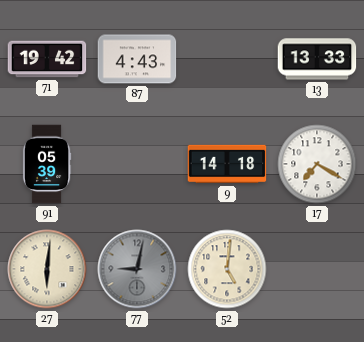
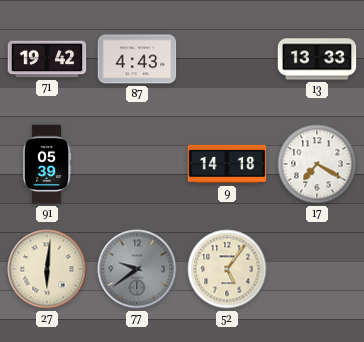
77: 9:02 -> 9:39 (137, 269)
52: 5:01 -> 5:06 (227, 269)
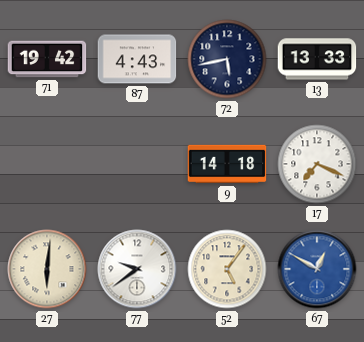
72: none -> 5:43 (227, 59)
91: 05:39 -> none (47, 164)
17: 7:20 -> 7:19 (317, 164)
77 dial: grey -> white (137, 269)
67: none -> 12:50 (317, 269)
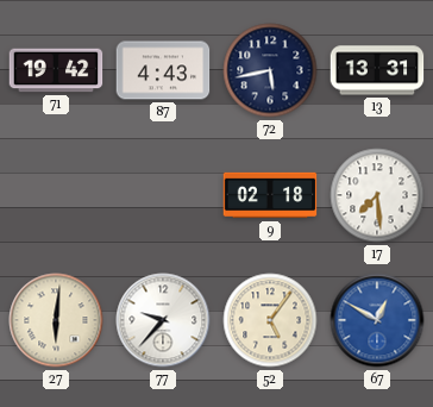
13: 13:33 -> 13:31 (377, 70)
9: 14:18 -> 02:18 (270, 195)
17: 7:19 -> 7:29 (377, 195)
77: 9:39 -> 9:37 (163, 320)
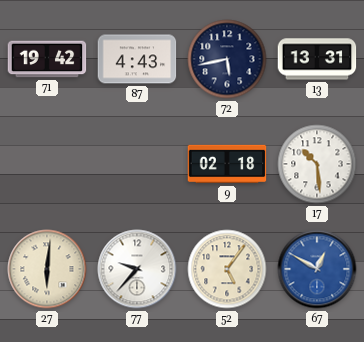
17: 7:29 -> 10:29 (317, 164)
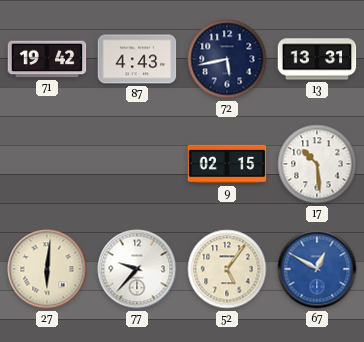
9: 02:18 -> 02:15 (227, 164)
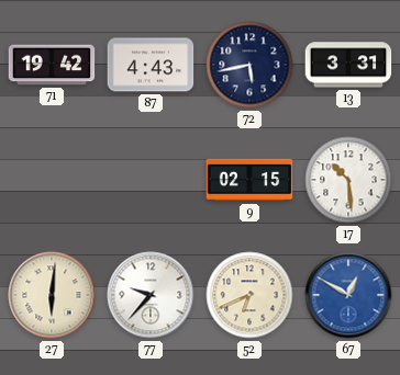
13: 13:31 -> 3:31 (348, 65)
52: 5:06 -> 6:41 (249, 295)
